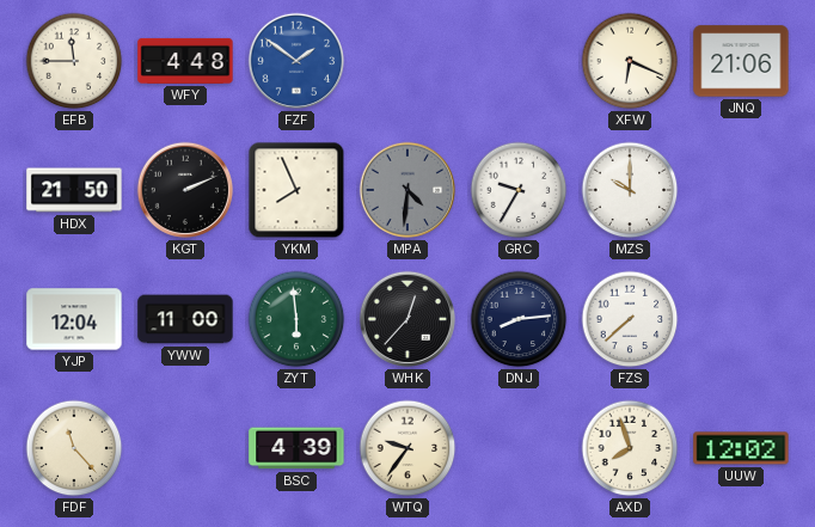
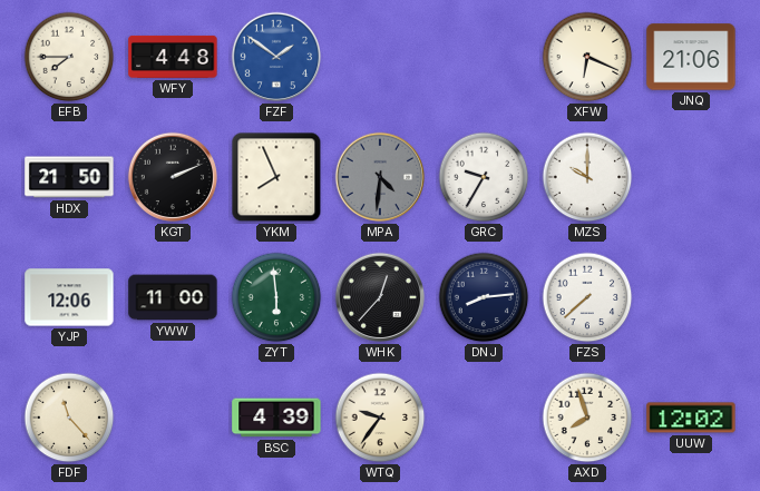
EFB: 11:45 -> 7:45 (69, 57)
YJP: 12:04 -> 12:06 (69, 297)
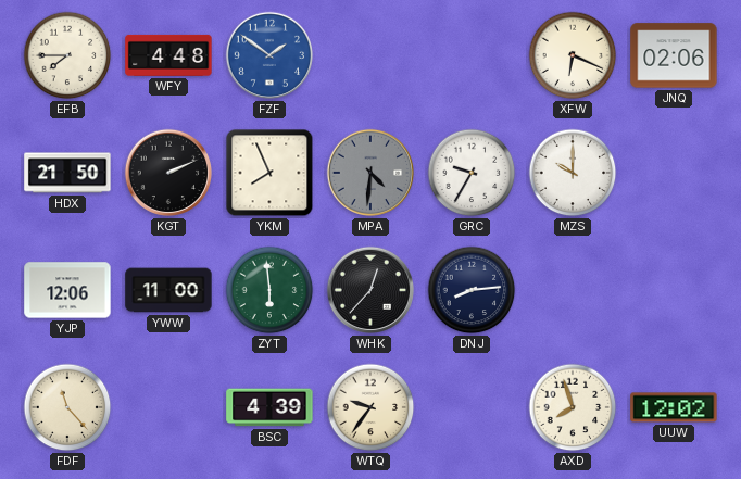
JNQ: 21:06 -> 02:06 (674, 55)
FZS: 7:38 -> none (587, 297)
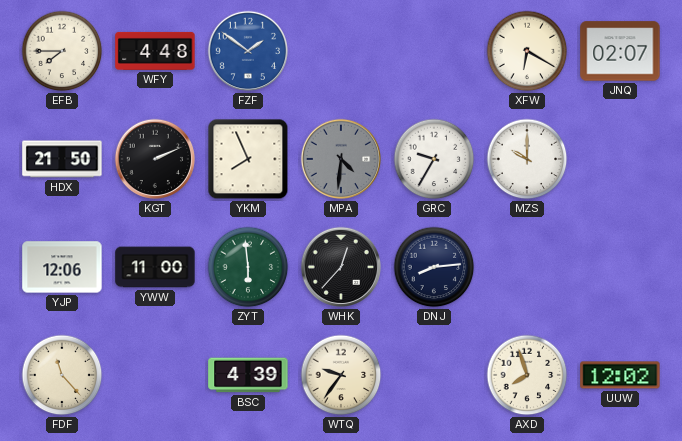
XFW: 6:19 -> 6:20 (527, 51)
JNQ: 02:06 -> 02:07 (620, 51)
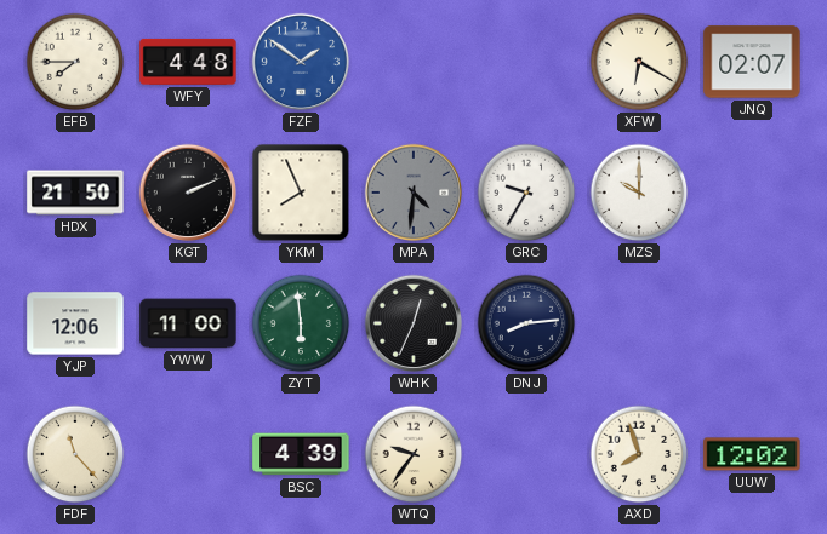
WHK: 12:37 -> 12:34 (413, 323)
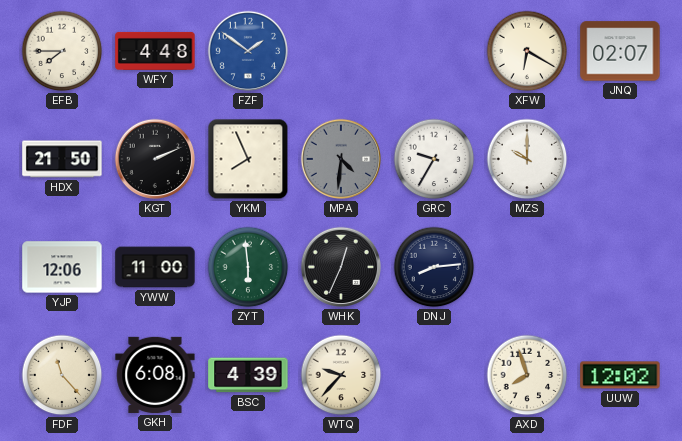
GKH: none -> 6:08 (155, 375)
WTQ: 9:36 -> 9:37 (341, 375)
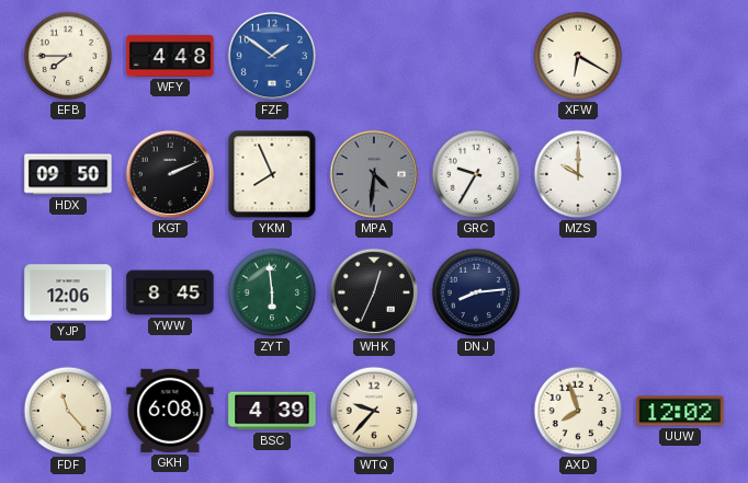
JNQ: 02:07 -> none (620, 51)
HDX: 21:50 -> 09:50 (68, 174)
YWW: 11:00 -> 8:45 (170, 292)
